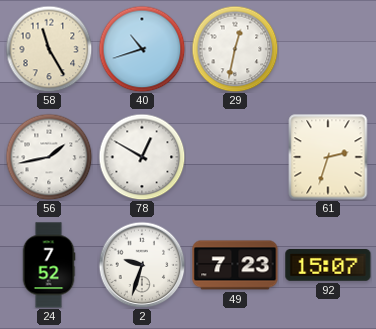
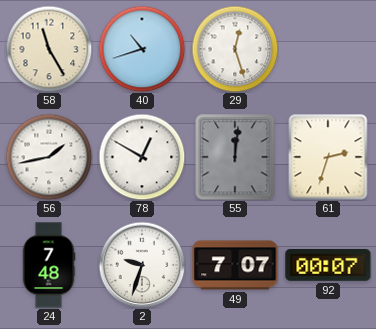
29: 12:32 -> 12:27 (235, 49)
55: none -> 12:01 (235, 157)
24: 7:52 -> 7:48 (49, 265)
49: 7:23 -> 7:07 (235, 265)
92: 15:07 -> 00:07 (328, 266)
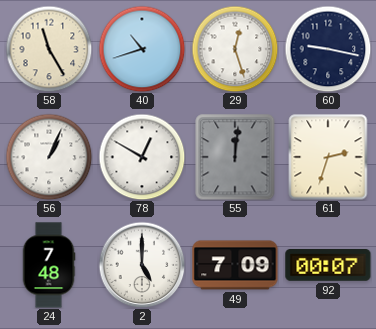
60: none -> 9:17 (328, 49)
56: 1:43 -> 1:04 (49, 157)
2: 9:33 -> 5:00 (142, 265)
49: 7:07 -> 7:09 (235, 265)
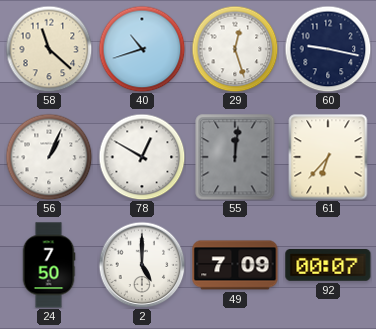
58: 11:25 -> 11:22 (49, 49)
61: 2:33 -> 6:37 (328, 157)
24: 7:48 -> 7:50 (49, 265)
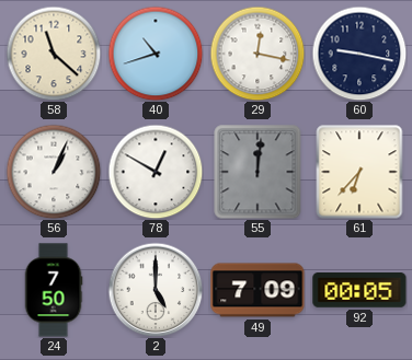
29: 12:27 -> 12:17 (257, 54)
92: 00:07 -> 00:05 (359, 291)
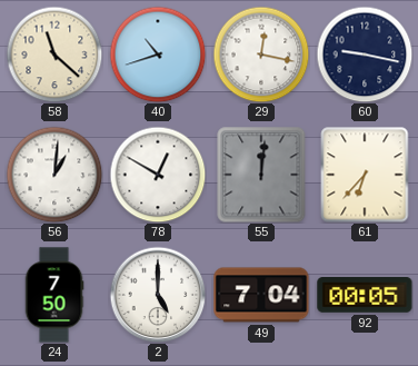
56: 1:04 -> 1:01 (54, 175)
49: 7:09 -> 7:04 (261, 295)
